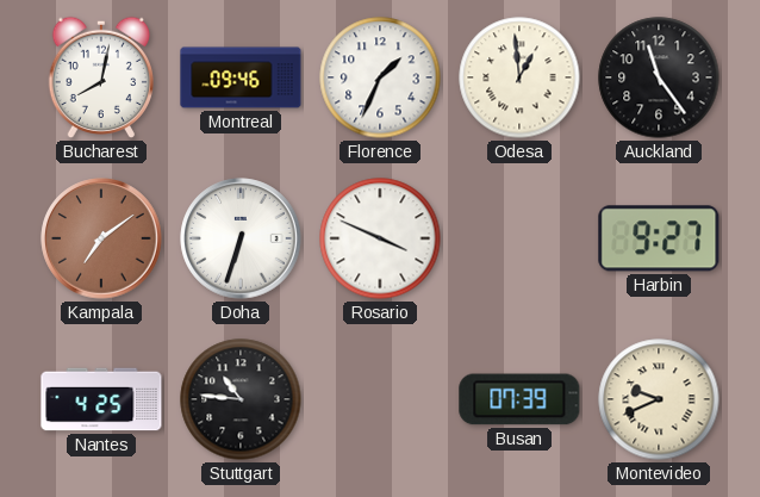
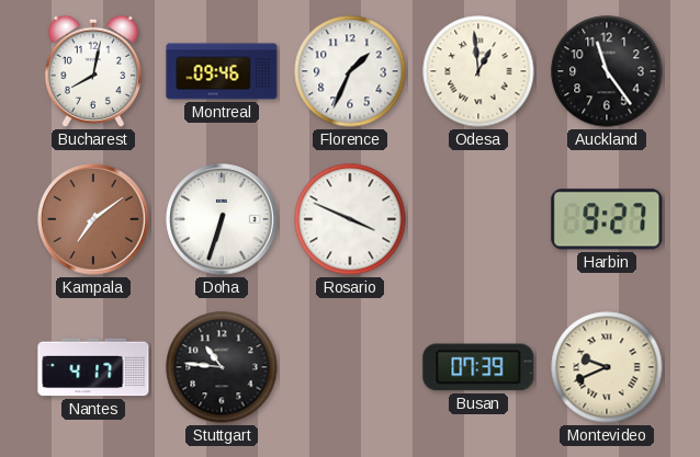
Nantes: 4:25 -> 4:17 (93, 367)
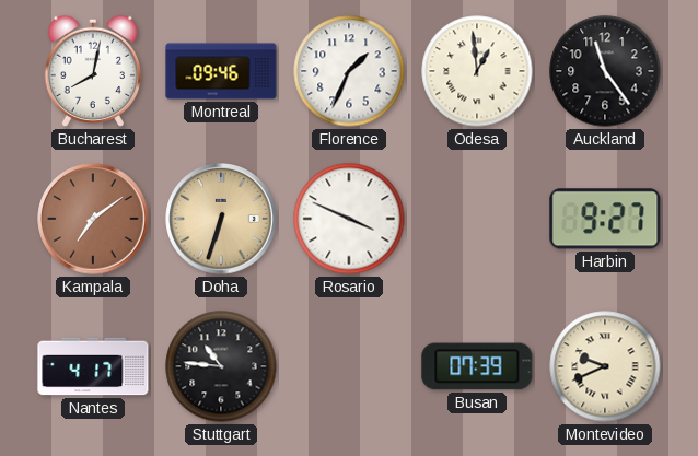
Doha dial: white -> champagne (221, 219)
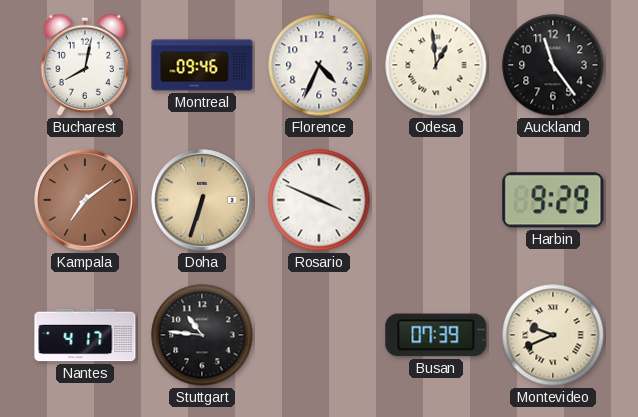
Florence: 1:34 -> 4:34 (319, 65)
Harbin: 9:27 -> 9:29 (553, 200)
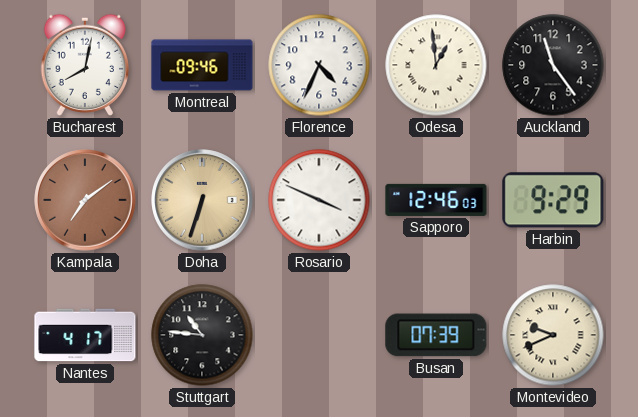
Sapporo: none -> 12:46 (436, 200)
